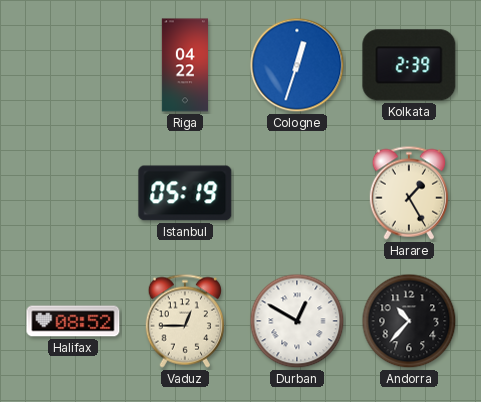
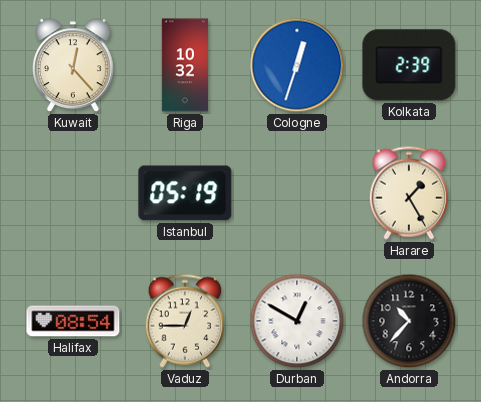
Kuwait: none -> 12:23 (74, 66)
Riga: 04:22 -> 10:32 (184, 65)
Halifax: 08:52 -> 08:54 (73, 321)
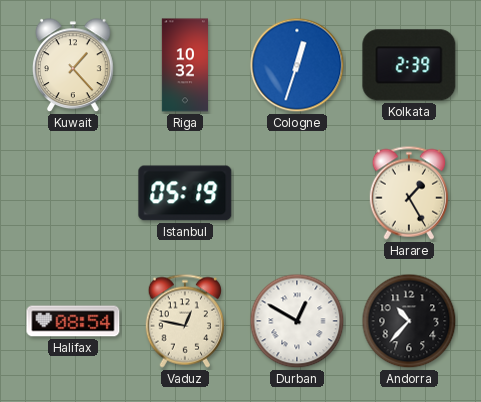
Kuwait: 12:23 -> 1:23 (74, 66)
Vaduz: 12:45 -> 12:47 (184, 321)
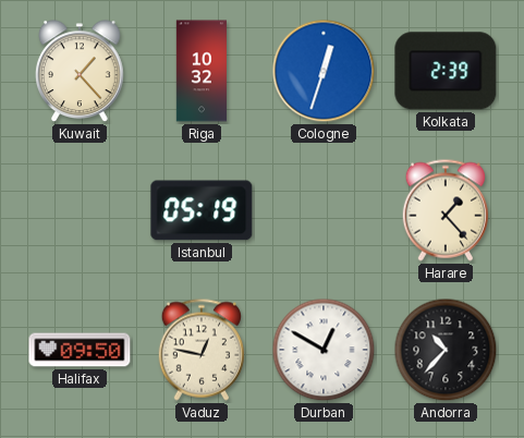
Harare: 1:25 -> 1:23 (444, 210)
Halifax: 08:54 -> 09:50 (80, 350)
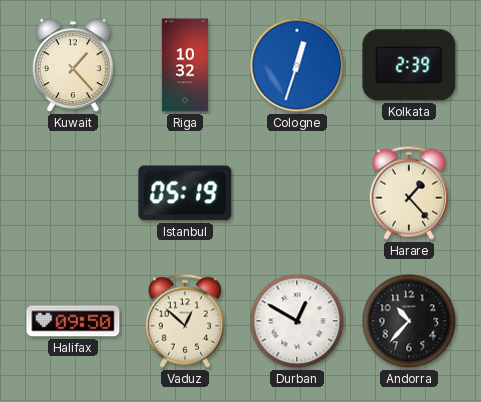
Vaduz: 12:47 -> 12:52 (184, 321)
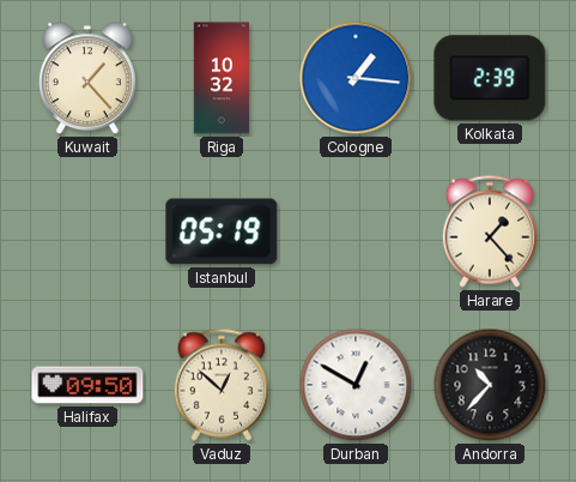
Cologne: 12:33 -> 1:16 (356, 78)
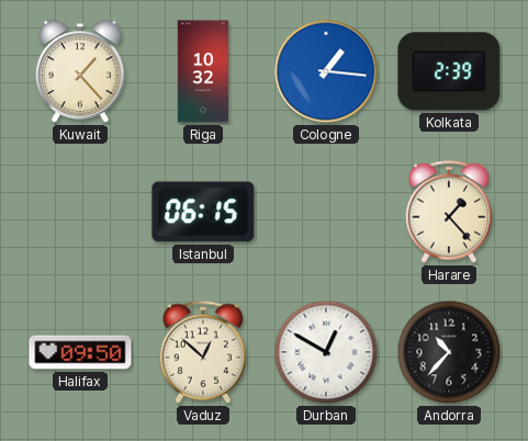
Istanbul: 05:19 -> 06:15 (203, 212)
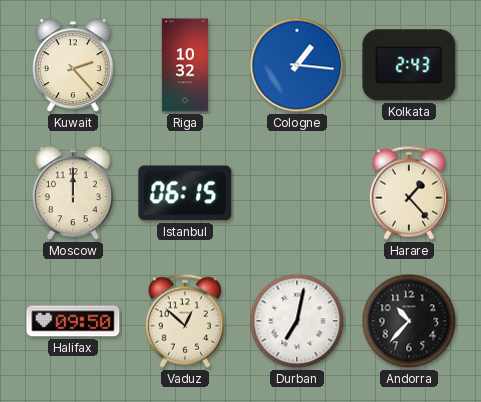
Kuwait: 1:23 -> 2:23 (74, 66)
Kolkata: 2:39 -> 2:43 (409, 65)
Moscow: none -> 12:00 (74, 194)
Durban: 12:50 -> 7:02 (297, 321)
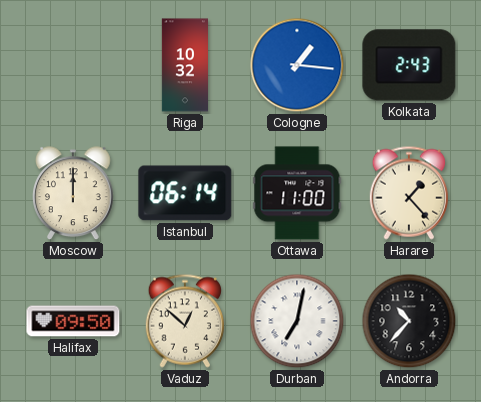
Kuwait: 2:23 -> none (74, 66)
Istanbul: 06:15 -> 06:14 (185, 193)
Ottawa: none -> 11:00 (297, 193)
